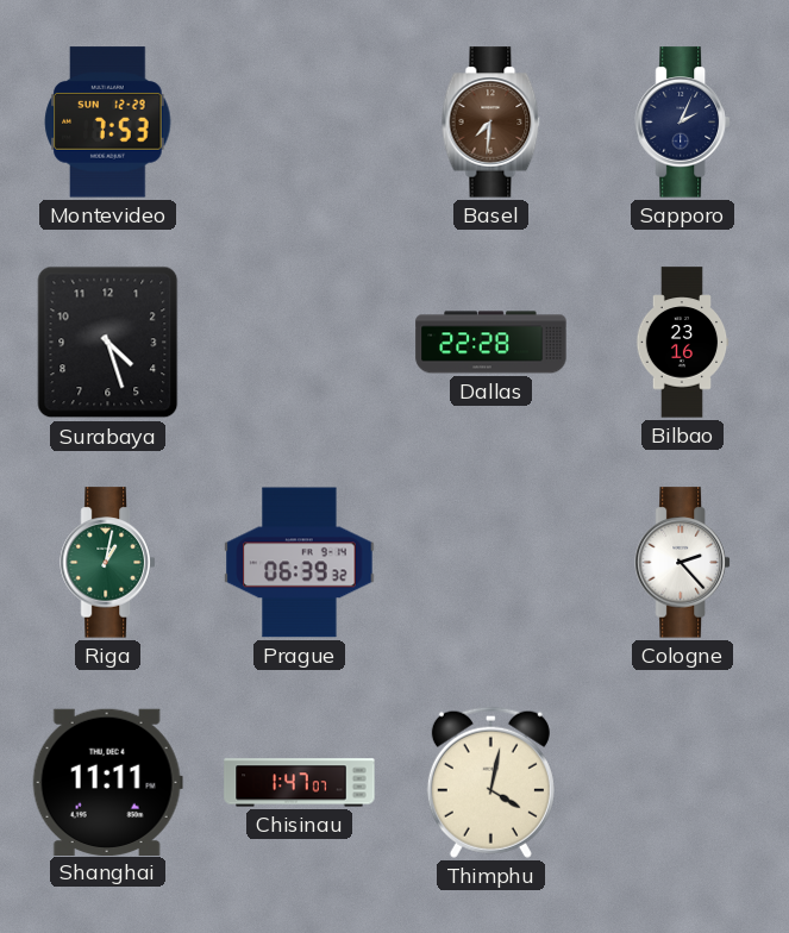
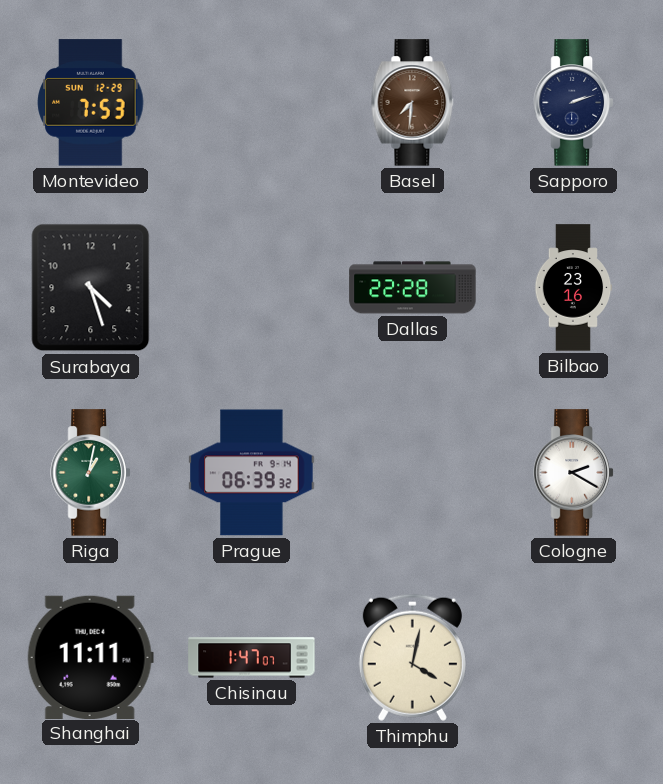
Sapporo: 2:04 -> 2:12 (574, 103)
Cologne: 2:23 -> 2:20 (574, 473)
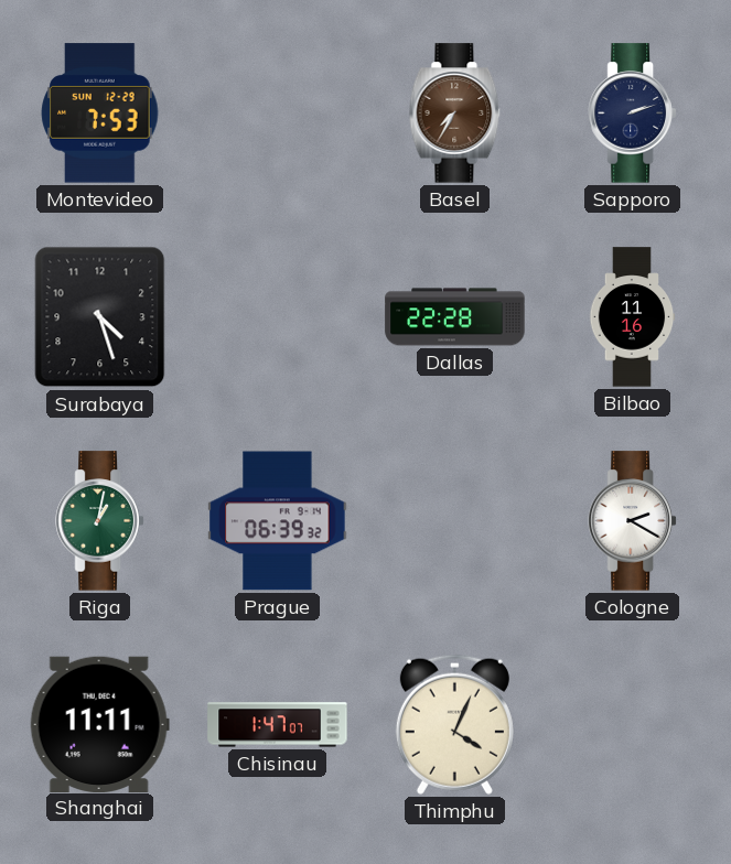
Basel: 7:31 -> 7:35 (455, 114)
Bilbao: 23:16 -> 11:16 (632, 317)
Thimphu: 4:02 -> 4:04 (454, 724)
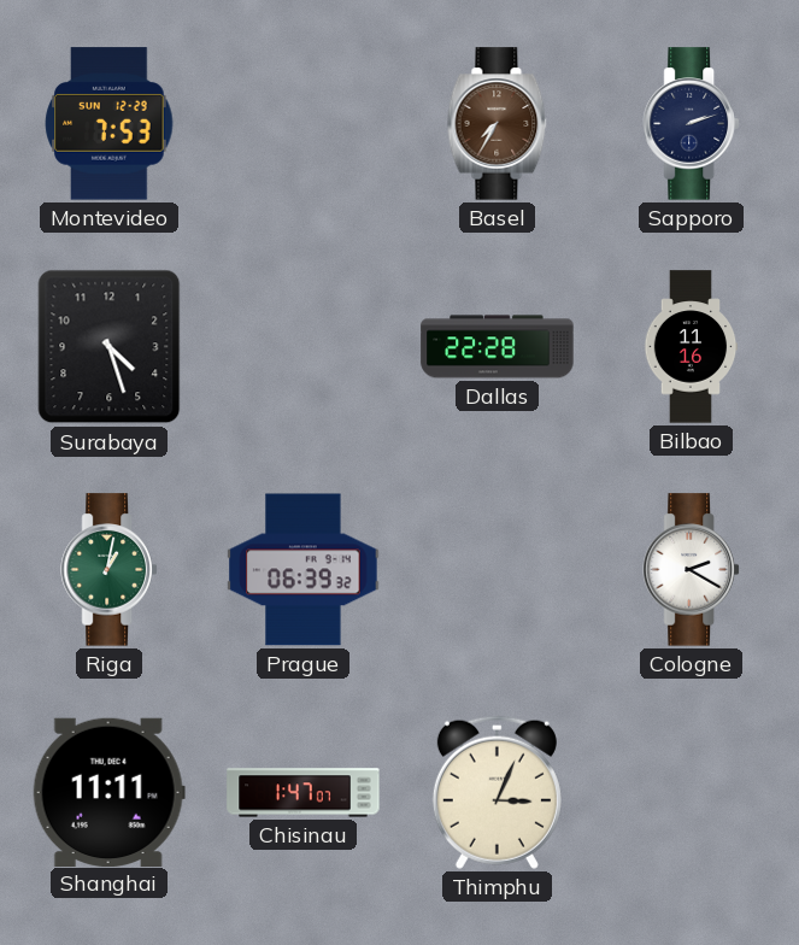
Thimphu: 4:04 -> 3:04 (497, 792)
